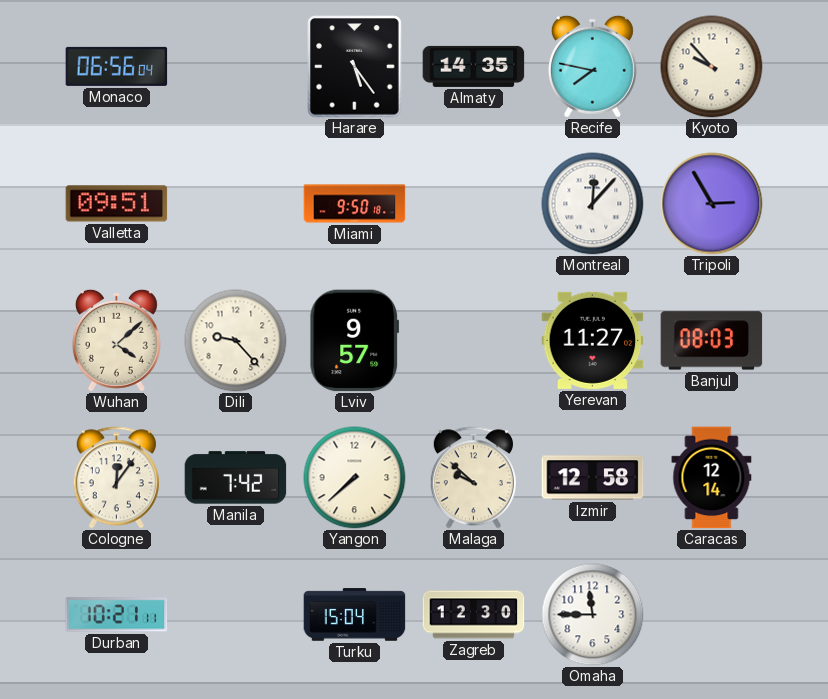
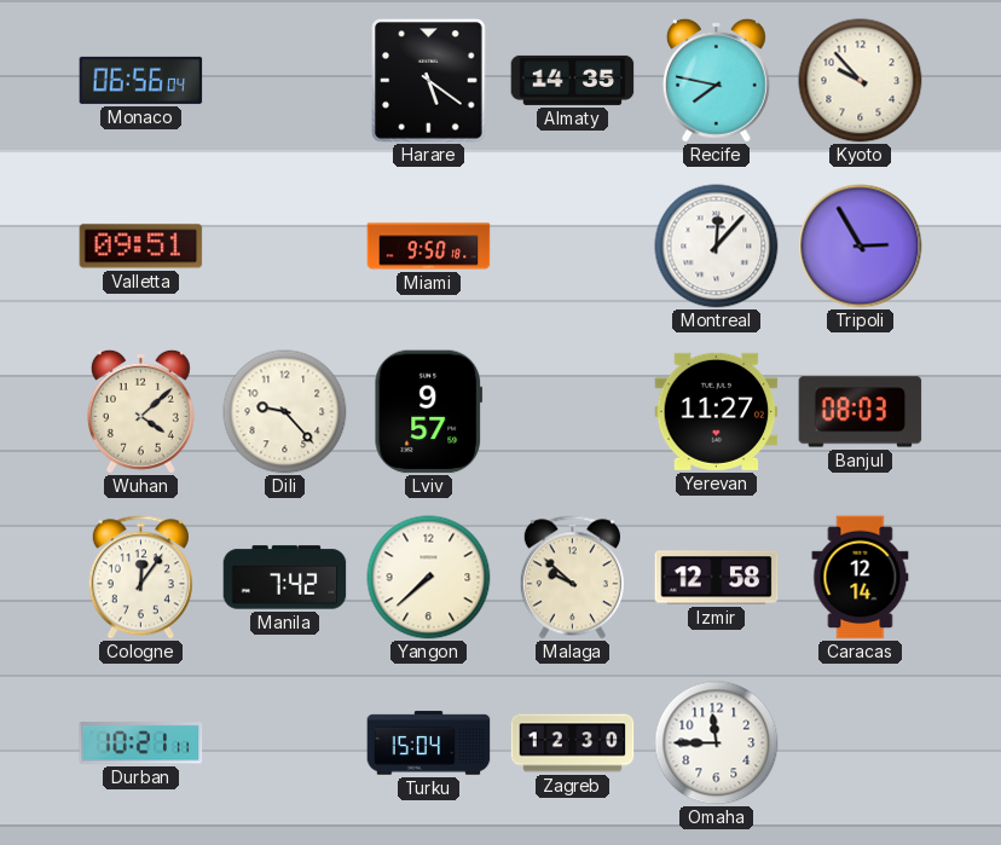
Harare: 5:24 -> 5:21 (429, 81)
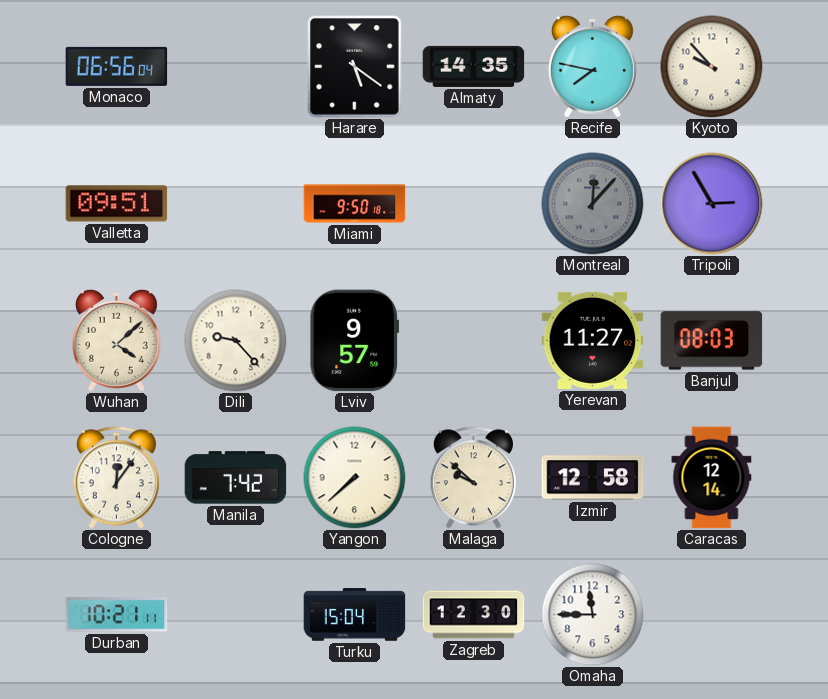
Montreal dial: white -> grey (593, 204)
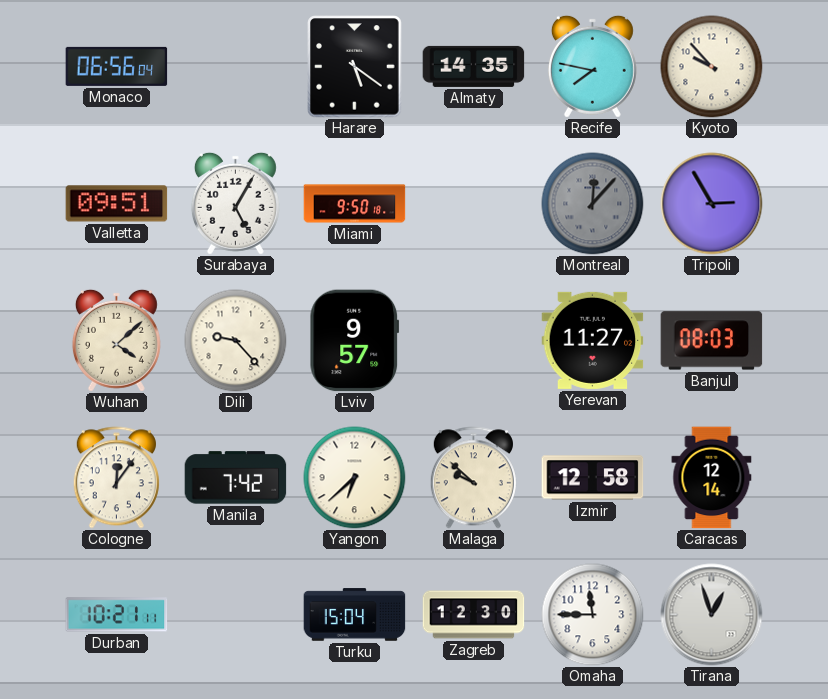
Surabaya: none -> 5:05 (235, 203)
Yangon: 7:38 -> 6:38 (355, 478)
Tirana: none -> 12:57 (712, 615)
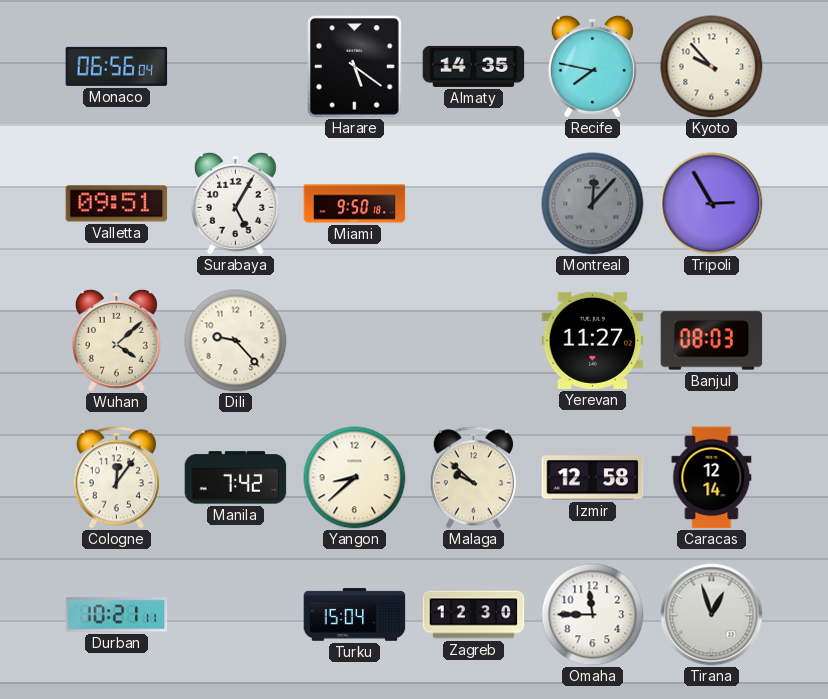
Lviv: 9:57 -> none (355, 341)
Yangon: 6:38 -> 8:38 (355, 478)
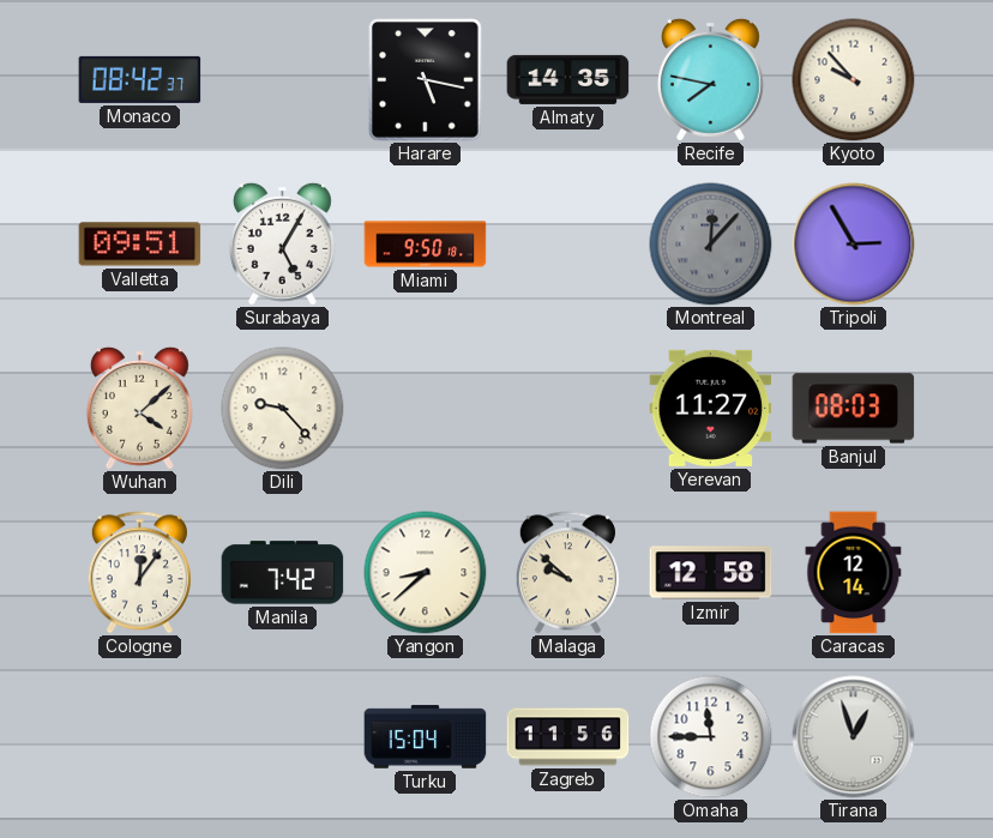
Monaco: 06:56 -> 08:42 (140, 79)
Harare: 5:21 -> 5:17 (426, 80)
Durban: 10:21 -> none (117, 615)
Zagreb: 12:30 -> 11:56 (568, 737)
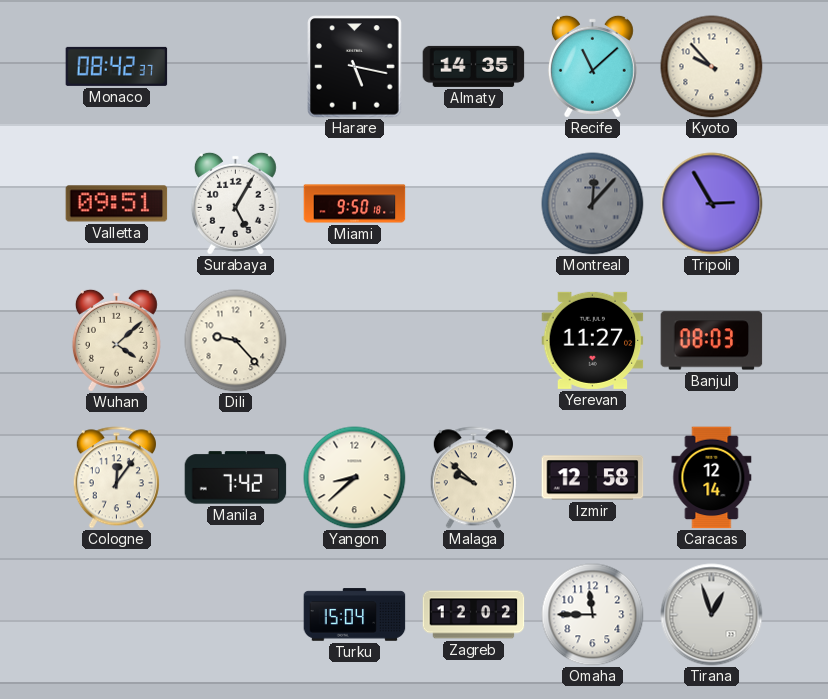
Recife: 7:47 -> 11:08 (592, 66)
Zagreb: 11:56 -> 12:02 (474, 615)
